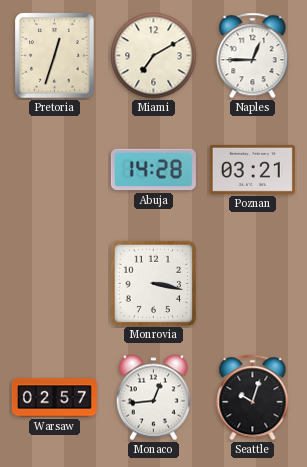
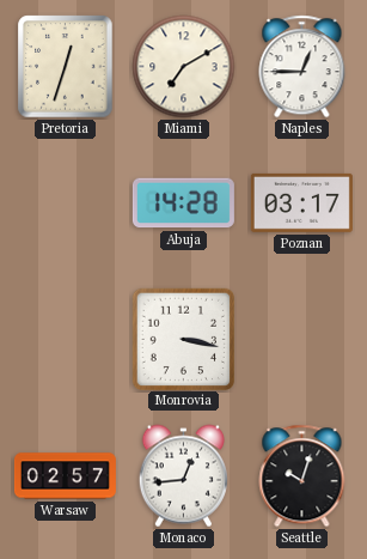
Poznan: 03:21 -> 03:17 (301, 202)
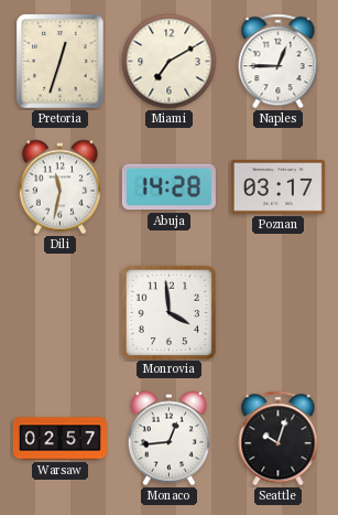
Dili: none -> 11:32 (59, 187)
Monrovia: 3:17 -> 3:59 (168, 312)
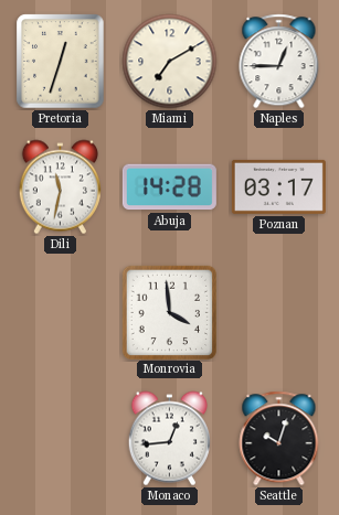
Warsaw: 02:57 -> none (59, 439)
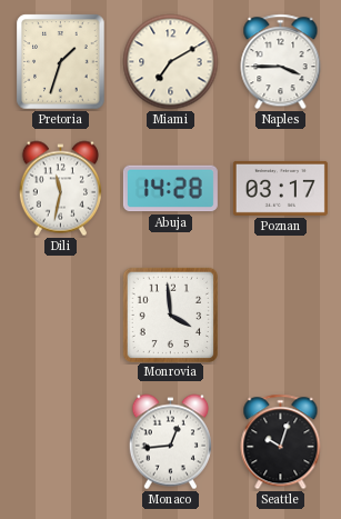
Pretoria: 12:33 -> 1:33 (61, 62)
Naples: 12:45 -> 3:45 (281, 62)
